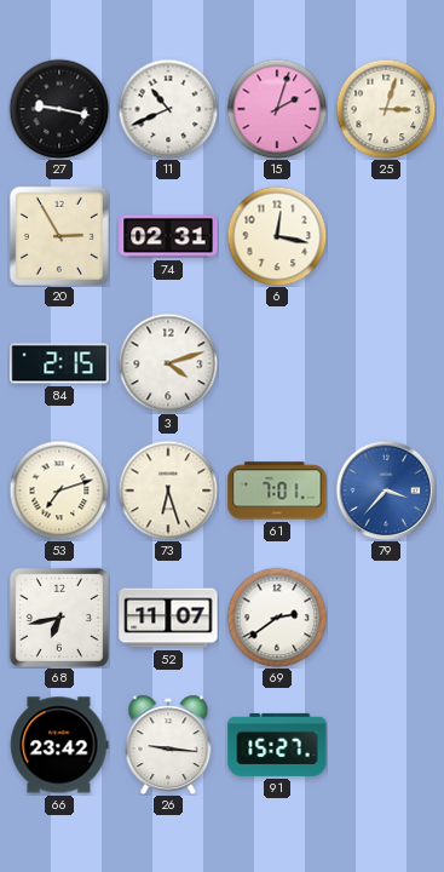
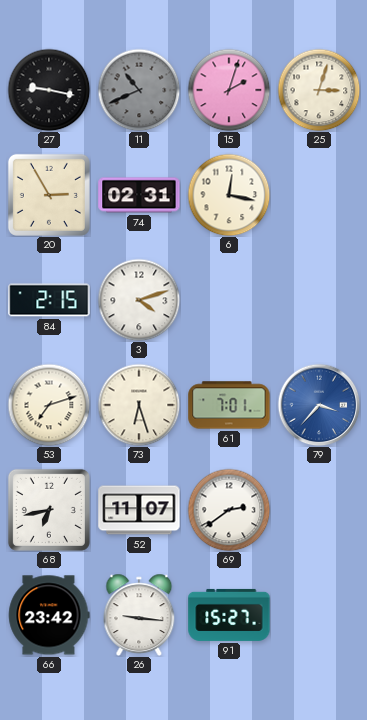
11 dial: white -> grey (139, 90)
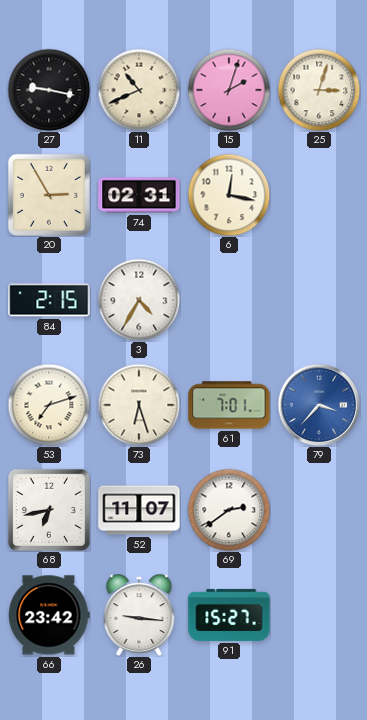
11 dial: grey -> cream (139, 90)
3: 4:12 -> 4:35 (139, 300)
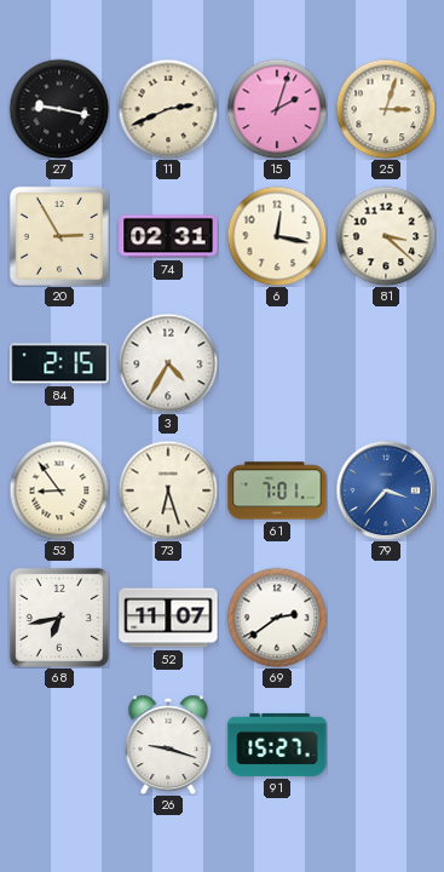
11: 10:41 -> 2:41 (168, 109)
81: none -> 3:22 (386, 236)
53: 7:12 -> 8:54 (59, 490)
66: 23:42 -> none (49, 615)
26: 9:16 -> 9:18 (168, 744)
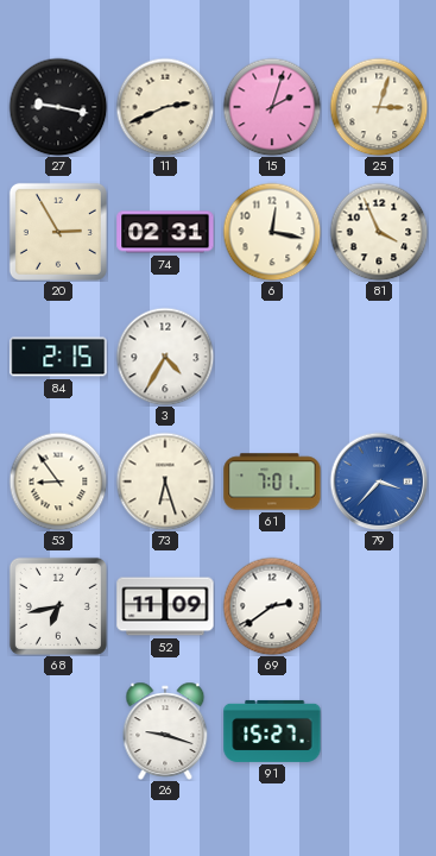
81: 3:22 -> 3:56 (379, 232)
52: 11:07 -> 11:09 (165, 606)
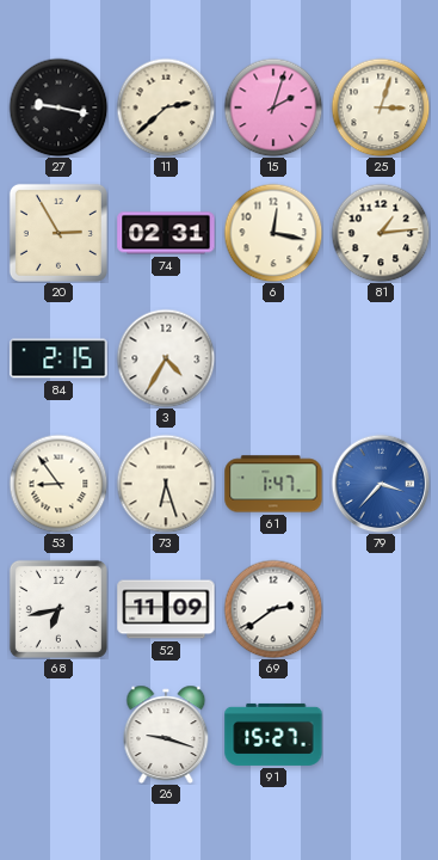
11: 2:41 -> 2:38 (166, 107)
81: 3:56 -> 1:14 (381, 233)
61: 7:01 -> 1:47 (273, 484)
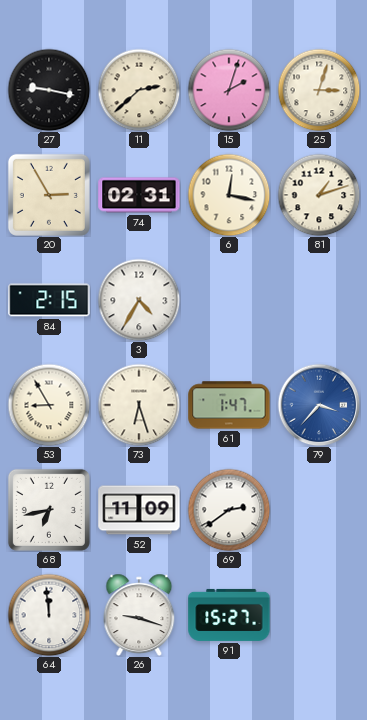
81: 1:14 -> 1:12 (319, 195)
53: 8:54 -> 8:55 (49, 405)
64: none -> 11:59 (49, 615)
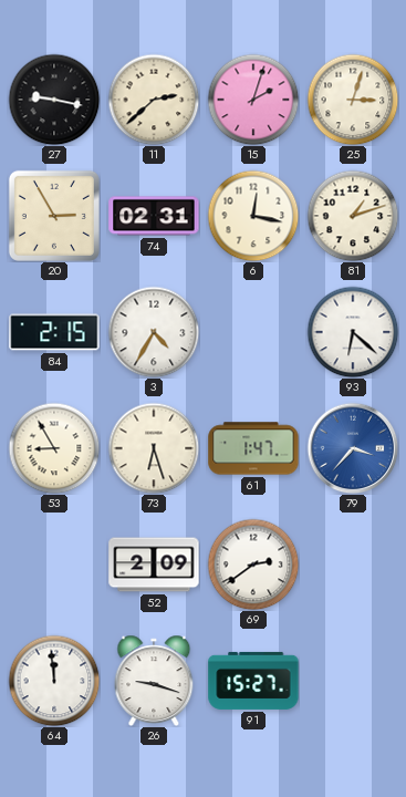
93: none -> 6:22 (353, 332)
68: 6:43 -> none (49, 510)
52: 11:09 -> 2:09 (154, 565)
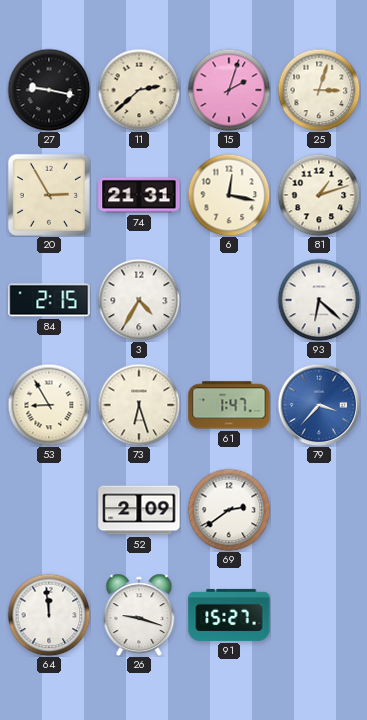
74: 02:31 -> 21:31 (139, 195)
